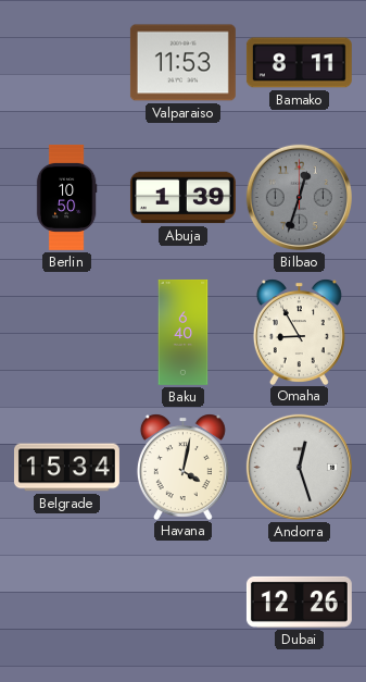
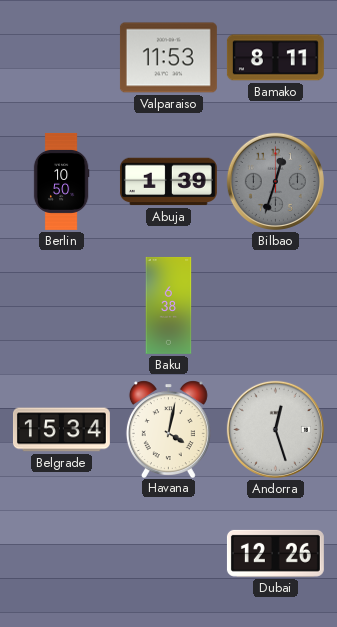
Baku: 6:40 -> 6:38 (169, 305)
Omaha: 8:55 -> none (299, 332)
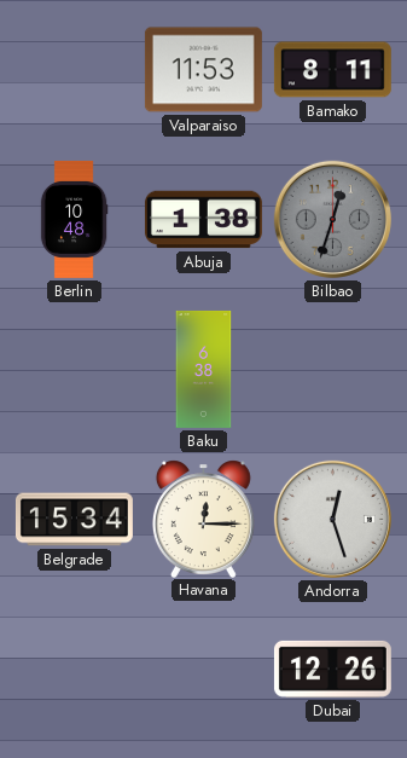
Berlin: 10:50 -> 10:48 (74, 219)
Abuja: 1:39 -> 1:38 (203, 220)
Havana: 4:02 -> 12:15 (203, 519)
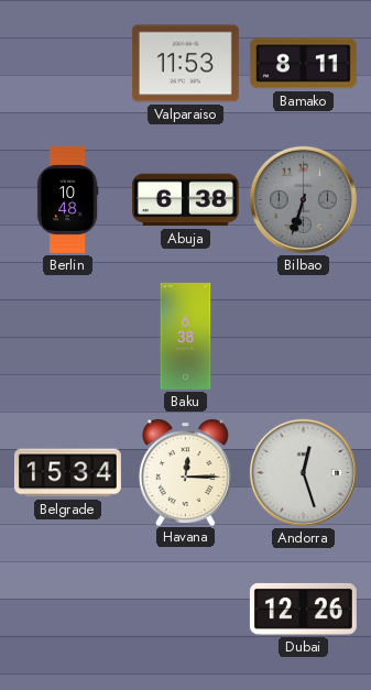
Abuja: 1:38 -> 6:38 (185, 200)
Bilbao: 12:33 -> 6:33 (303, 199)
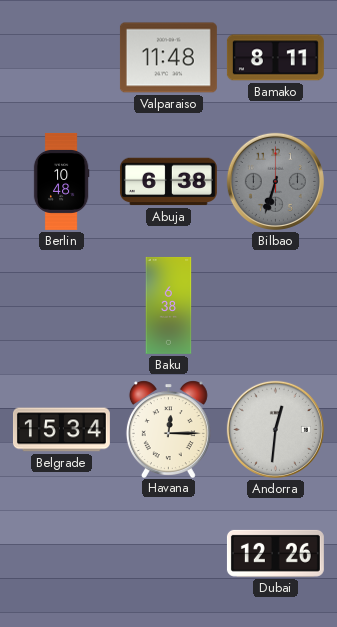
Valparaiso: 11:53 -> 11:48 (168, 58)
Andorra: 12:27 -> 12:31 (275, 429)
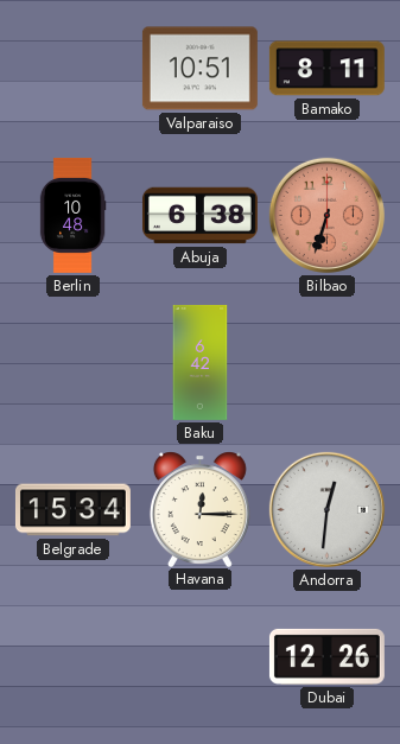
Valparaiso: 11:48 -> 10:51 (199, 69)
Bilbao dial: grey -> salmon (326, 215)
Baku: 6:38 -> 6:42 (201, 362)
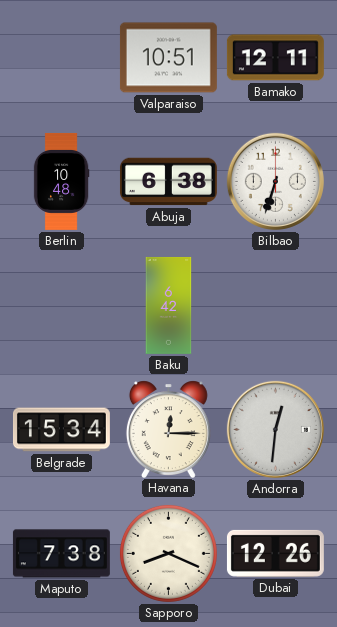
Bamako: 8:11 -> 12:11 (275, 58)
Bilbao dial: salmon -> white (275, 181)
Maputo: none -> 7:38 (61, 554)
Sapporo: none -> 8:19 (168, 553)
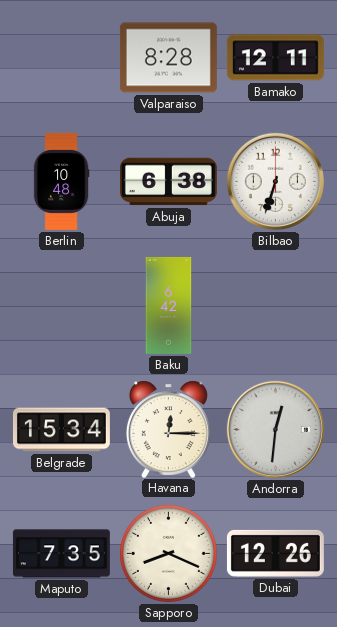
Valparaiso: 10:51 -> 8:28 (168, 58)
Maputo: 7:38 -> 7:35 (61, 554)
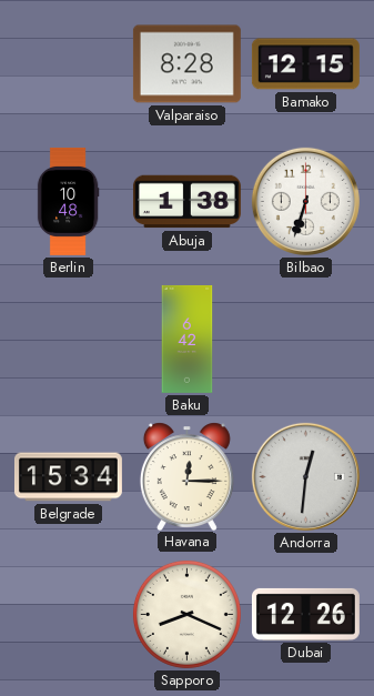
Bamako: 12:11 -> 12:15 (305, 64)
Abuja: 6:38 -> 1:38 (186, 202)
Maputo: 7:35 -> none (61, 554)
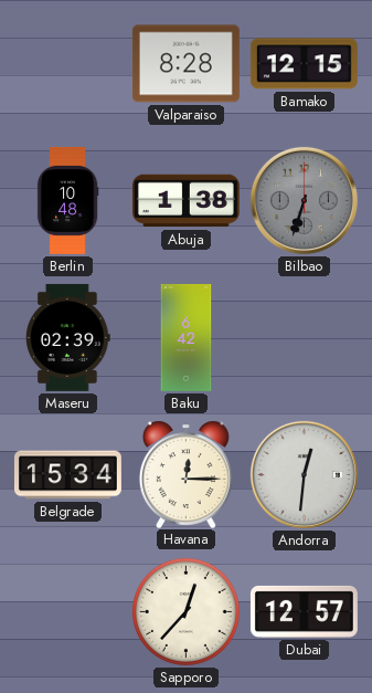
Bilbao dial: white -> grey (304, 200)
Maseru: none -> 02:39 (68, 337)
Sapporo: 8:19 -> 12:37 (185, 611)
Dubai: 12:26 -> 12:57 (304, 611)
